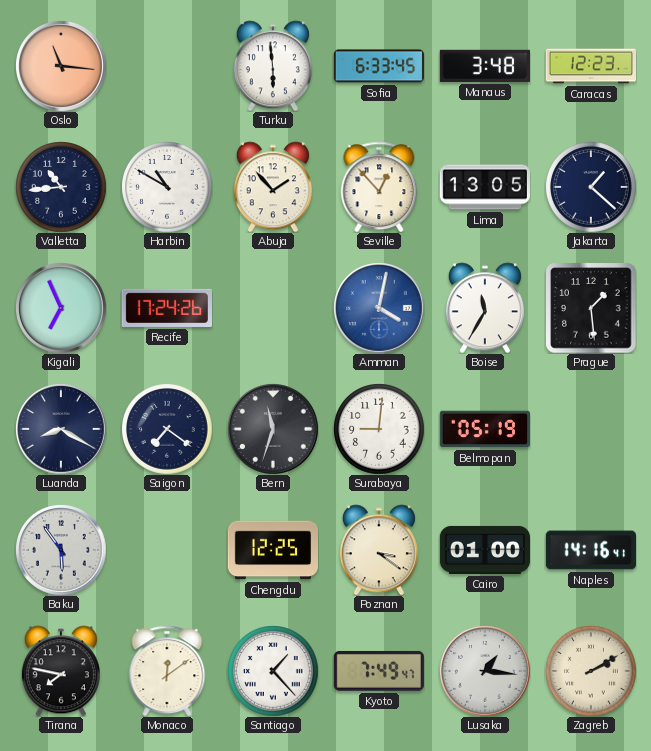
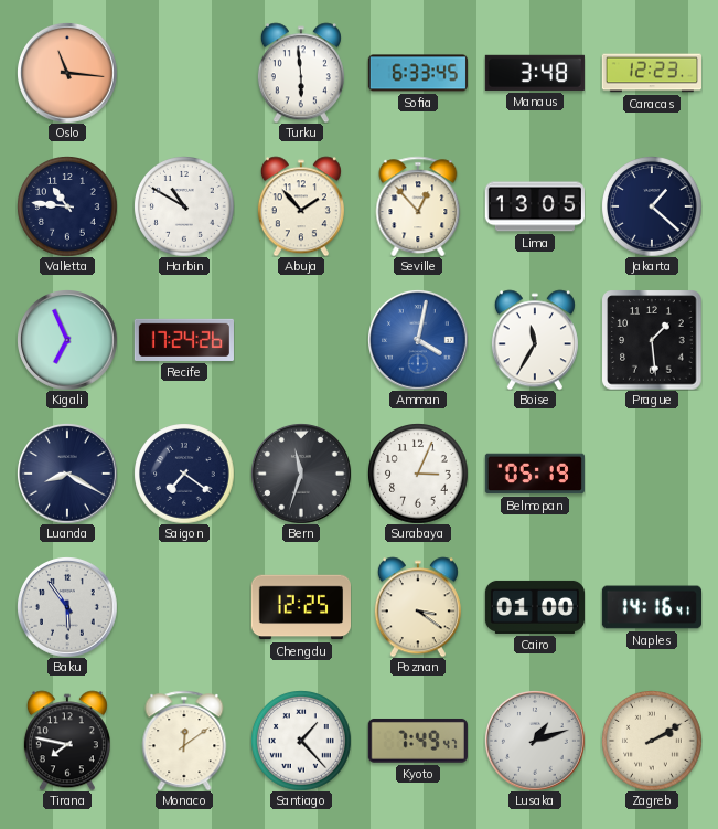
Valletta: 10:44 -> 10:46 (67, 206)
Surabaya: 9:01 -> 3:04 (418, 474)
Lusaka: 1:16 -> 1:12 (535, 741)
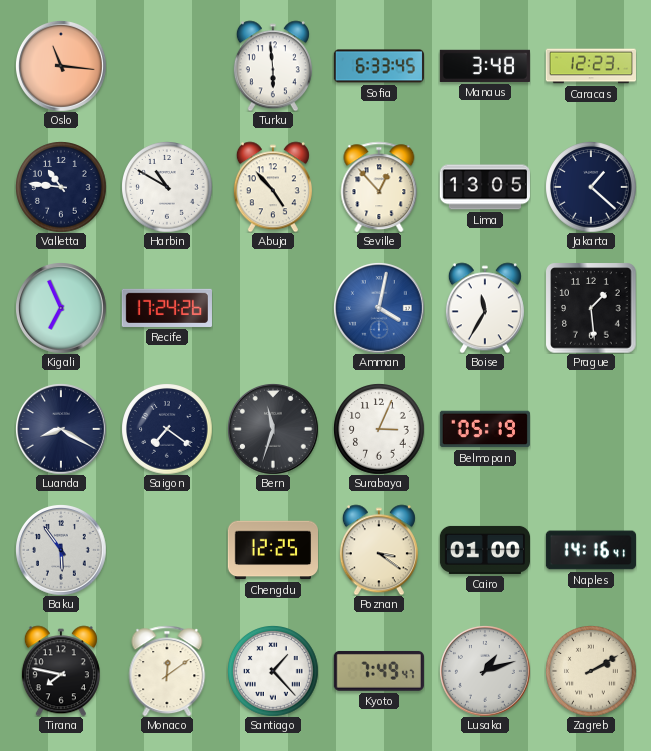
Abuja: 1:53 -> 4:53 (273, 187)
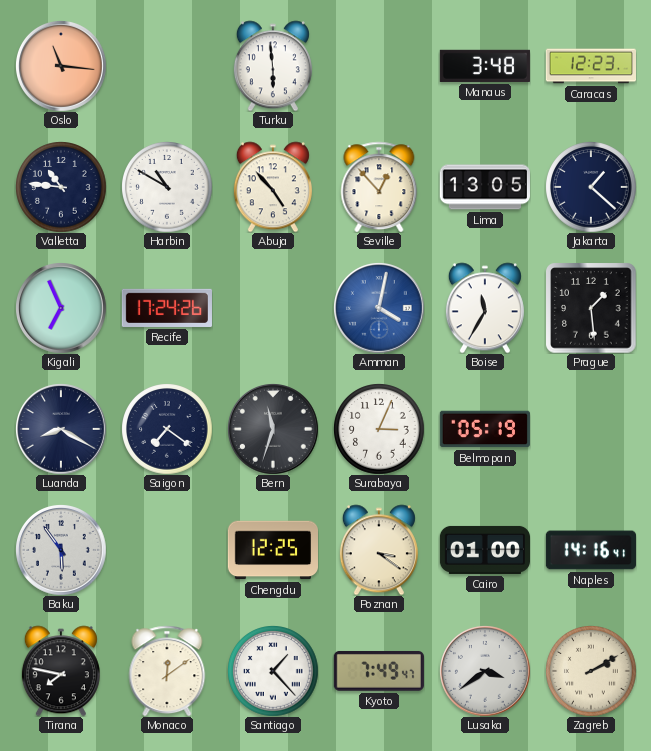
Sofia: 6:33 -> none (379, 66)
Lusaka: 1:12 -> 3:39 (485, 671)
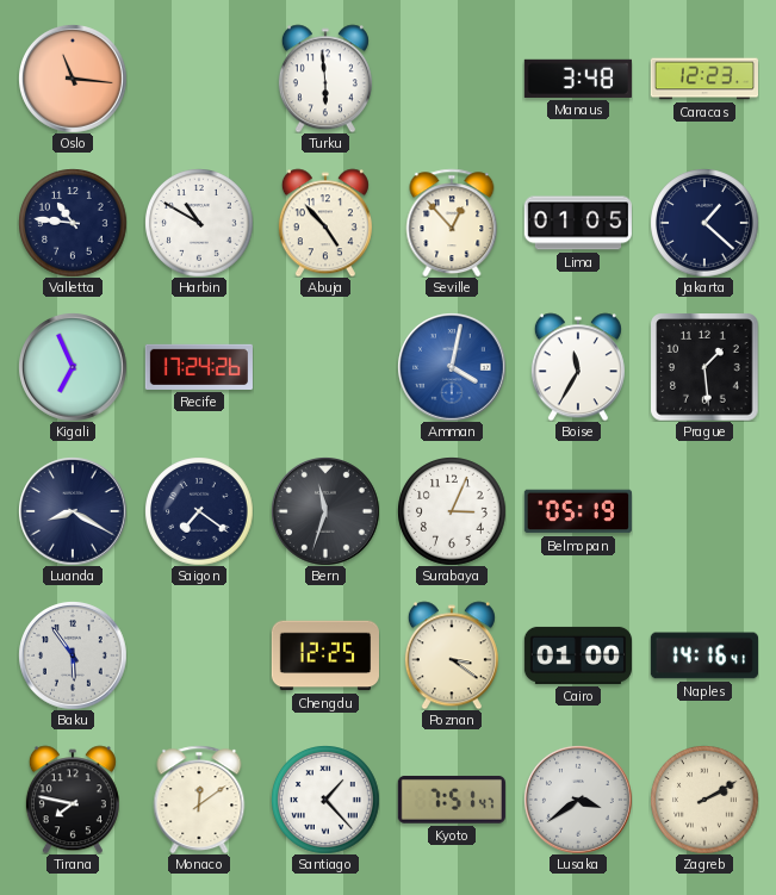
Lima: 13:05 -> 01:05 (578, 223)
Kyoto: 7:49 -> 7:51 (452, 800)
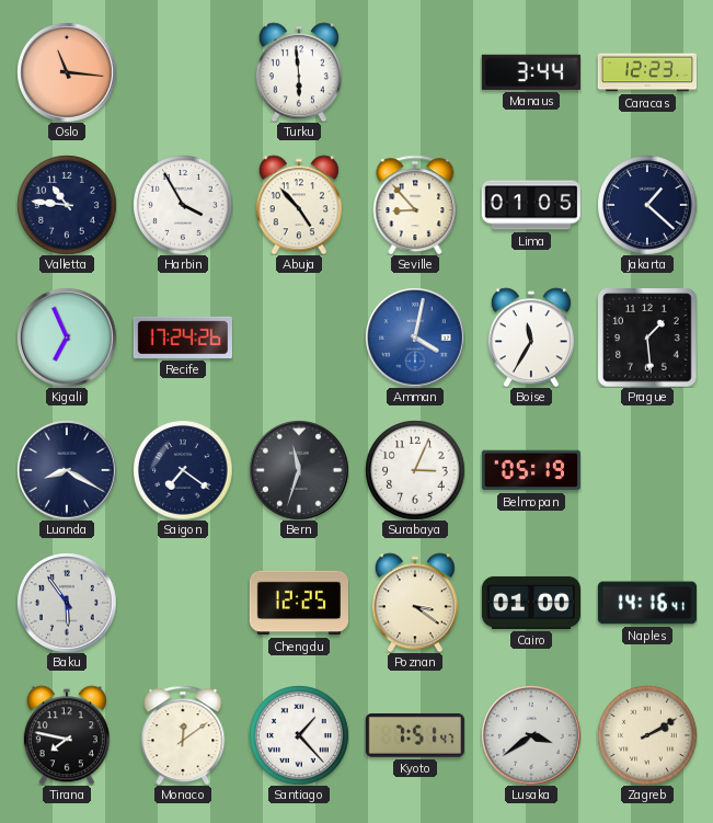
Manaus: 3:48 -> 3:44 (531, 72)
Harbin: 10:50 -> 3:55 (183, 205)
Seville: 12:53 -> 8:53 (415, 205)
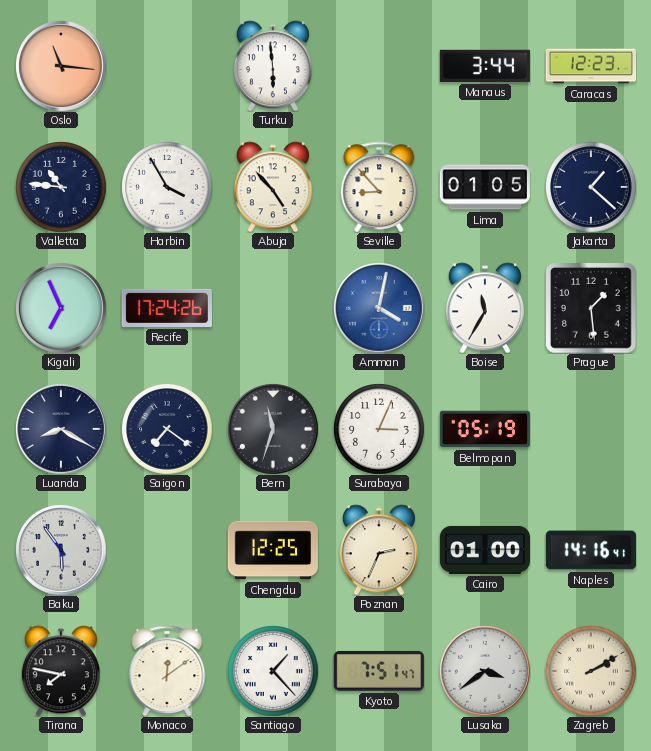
Poznan: 3:21 -> 2:34 (379, 550)
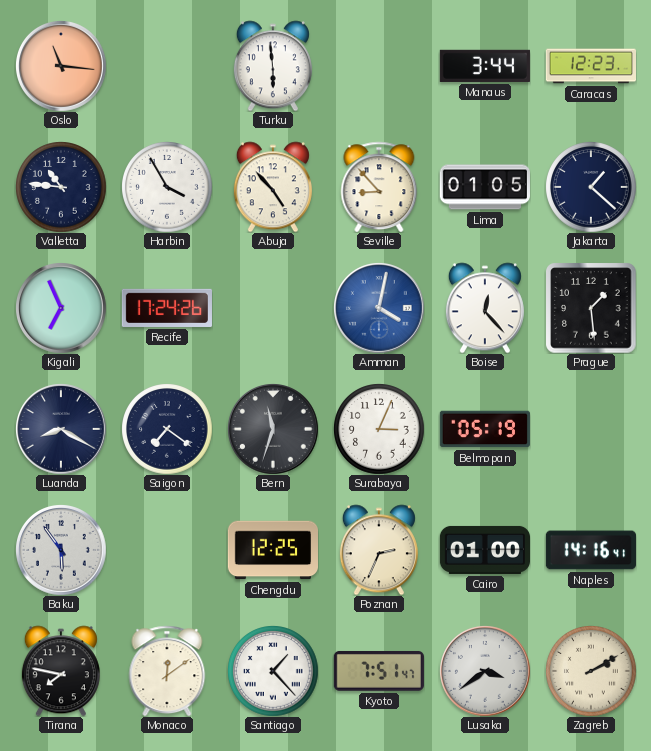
Boise: 11:35 -> 12:23 (485, 308)
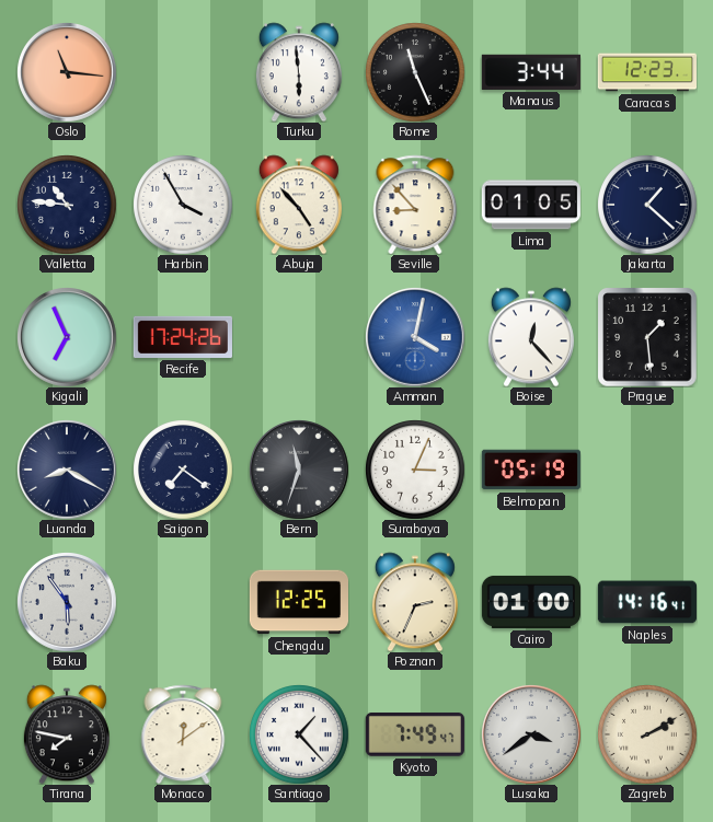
Rome: none -> 11:26 (415, 72)
Kyoto: 7:51 -> 7:49 (415, 734)
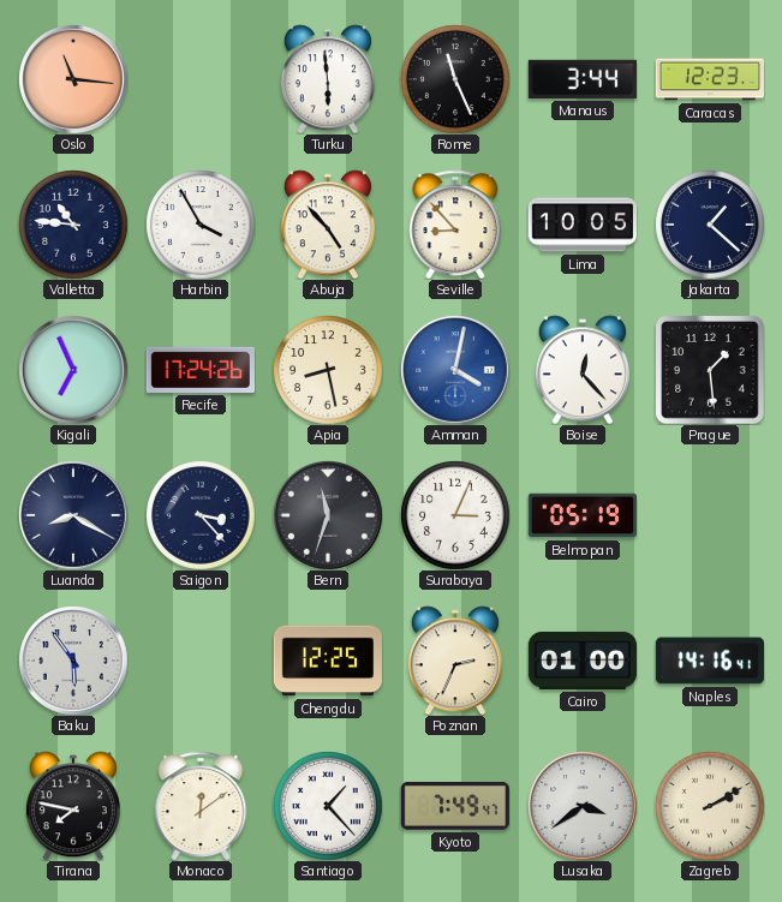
Lima: 01:05 -> 10:05 (583, 225)
Apia: none -> 8:28 (328, 370)
Saigon: 7:21 -> 3:23 (201, 515)
